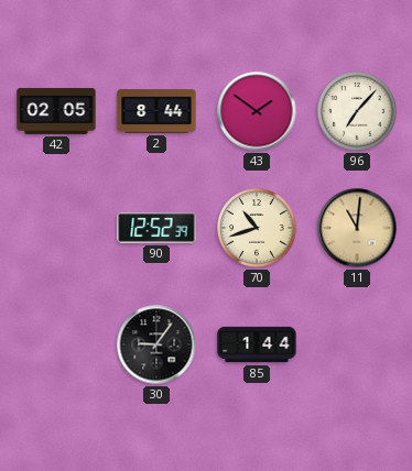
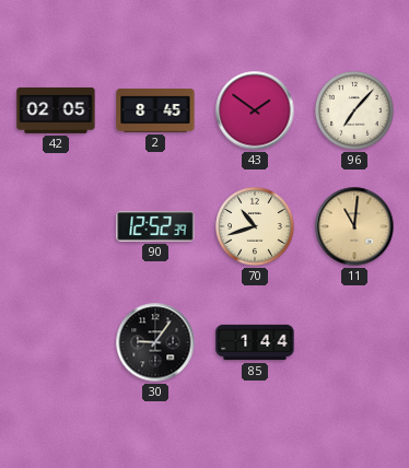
2: 8:44 -> 8:45 (155, 110)
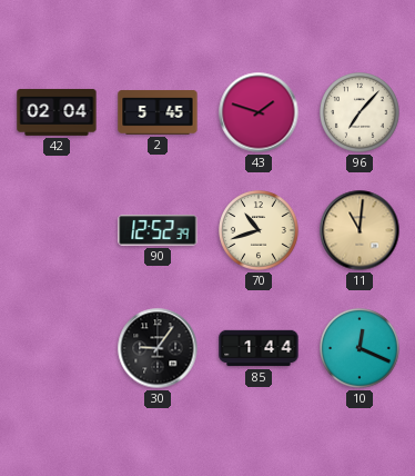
42: 02:05 -> 02:04 (57, 112)
2: 8:45 -> 5:45 (158, 112)
43: 1:51 -> 1:48 (259, 112)
10: none -> 12:19 (361, 349)
